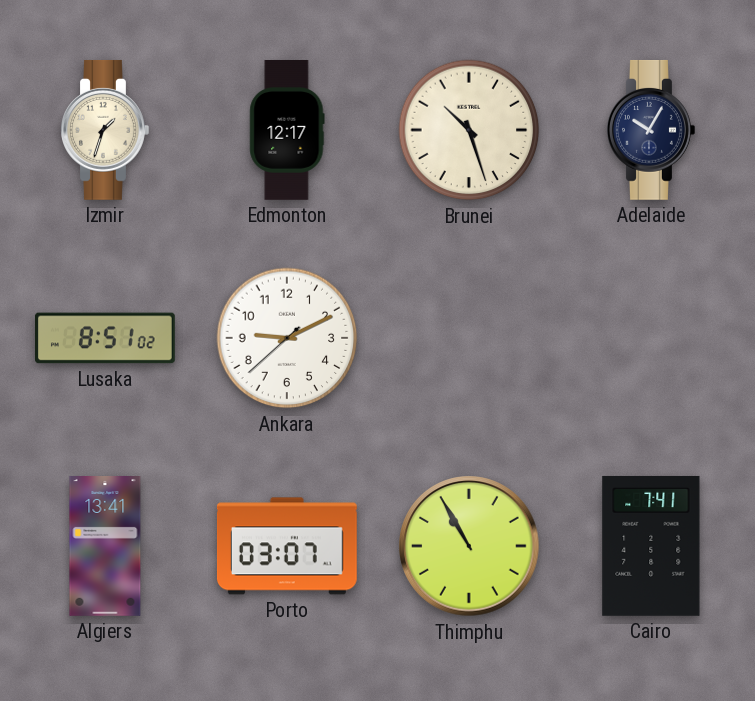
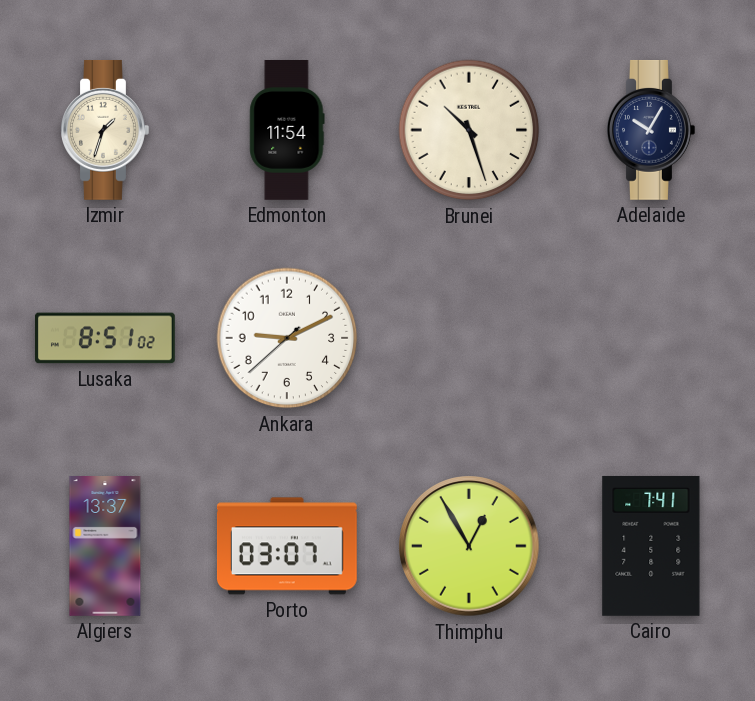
Edmonton: 12:17 -> 11:54 (287, 131)
Algiers: 13:41 -> 13:37 (105, 547)
Thimphu: 10:55 -> 12:55 (469, 546)
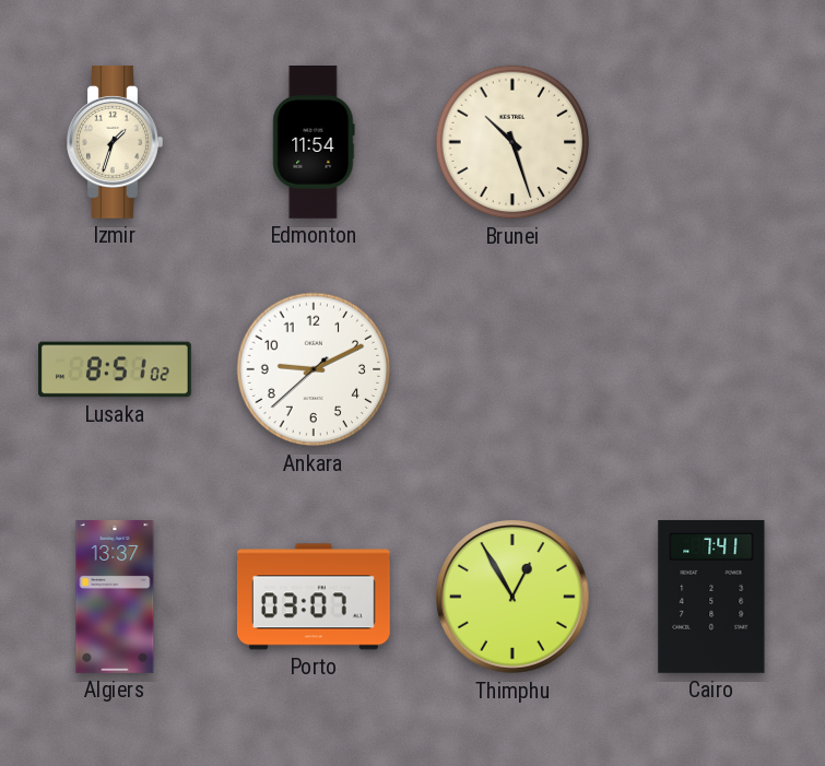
Adelaide: 10:05 -> none (651, 130)
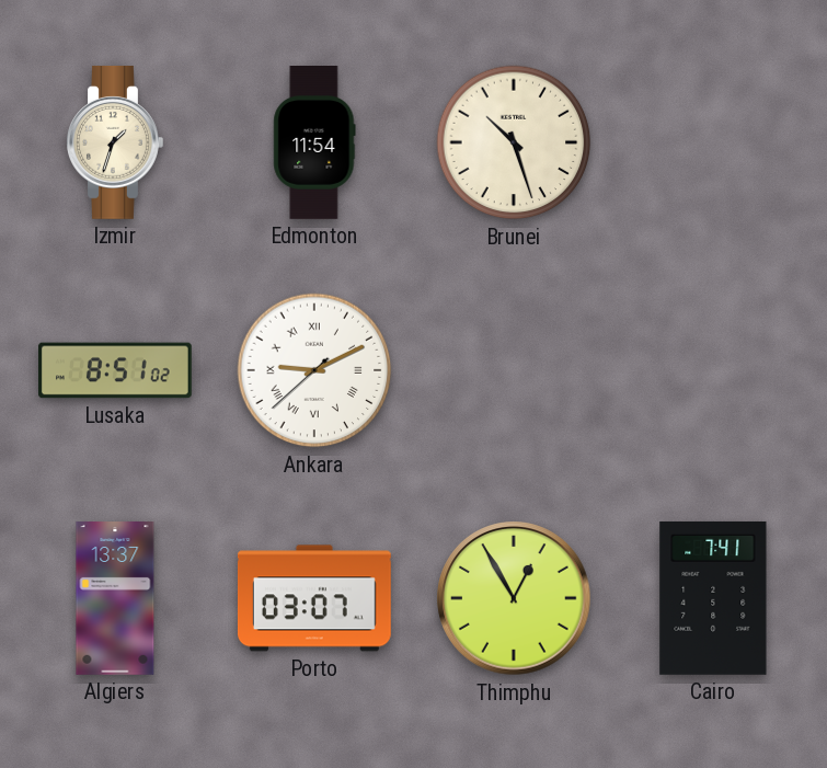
Ankara numerals: Arabic -> Roman (314, 370)
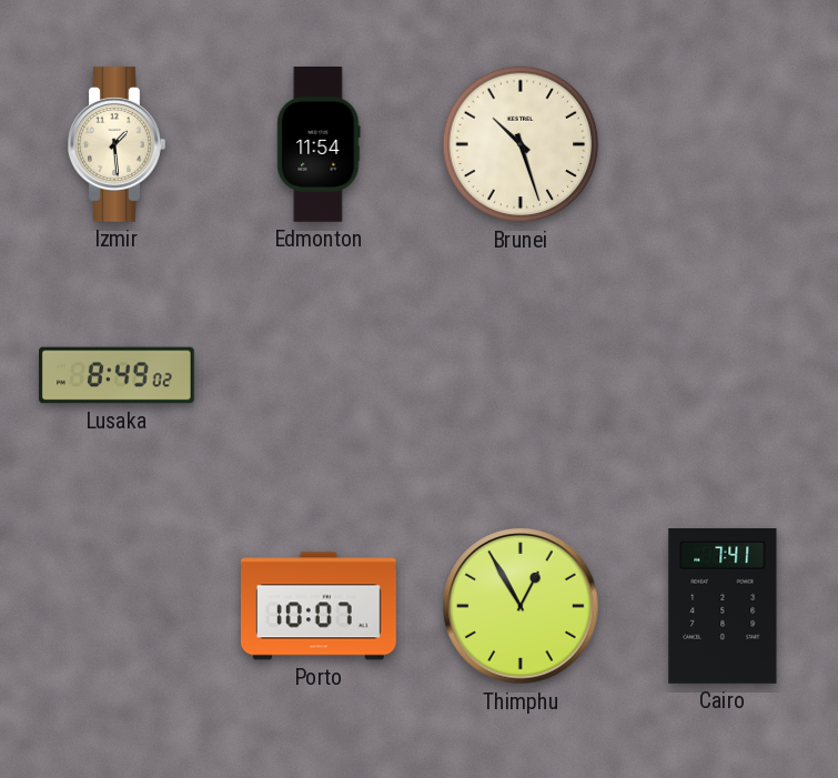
Izmir: 1:33 -> 1:29 (117, 144)
Lusaka: 8:51 -> 8:49 (118, 375)
Ankara: 9:10 -> none (314, 370)
Algiers: 13:37 -> none (115, 599)
Porto: 03:07 -> 10:07 (319, 606)
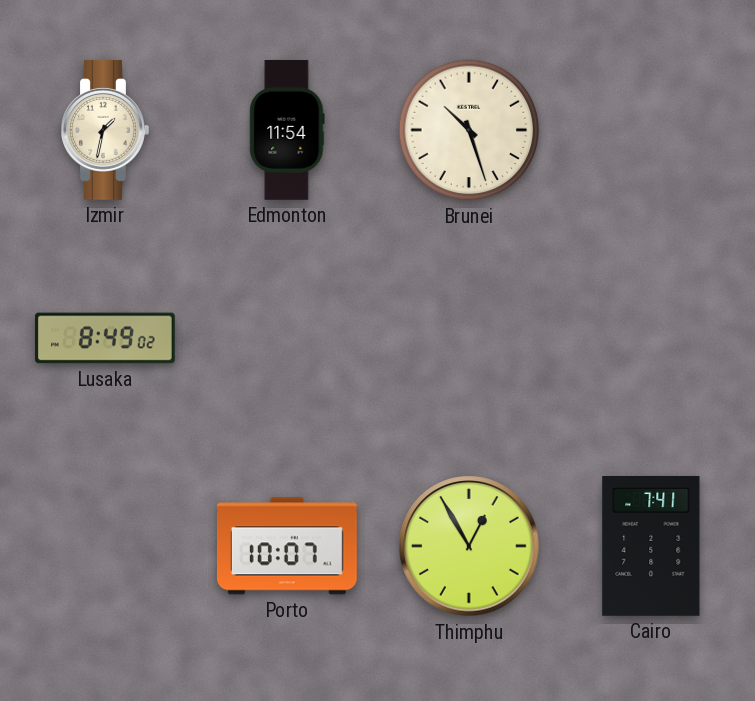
Izmir: 1:29 -> 1:32 (105, 130)
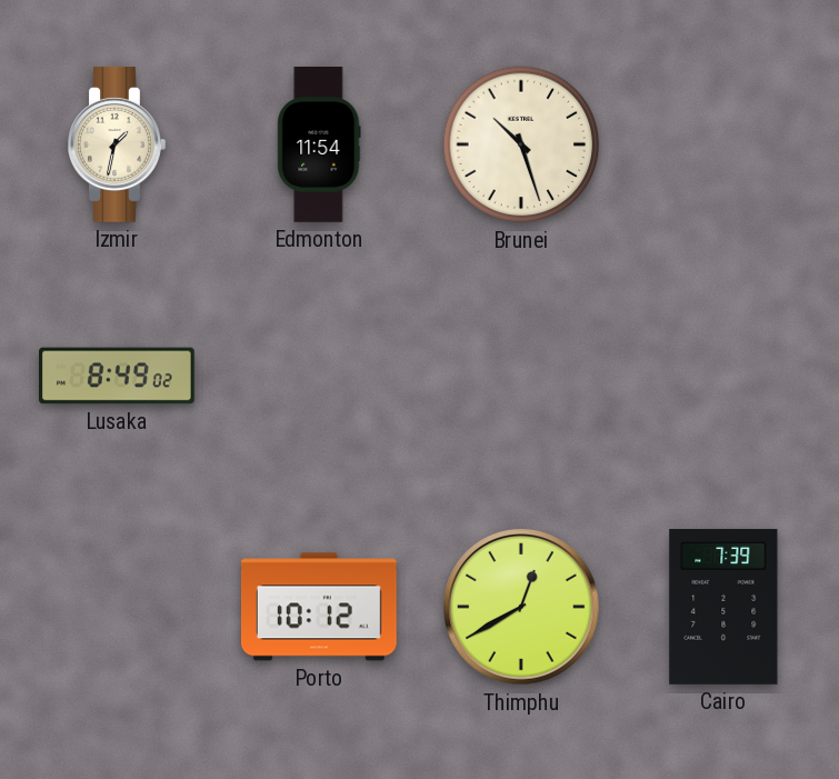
Porto: 10:07 -> 10:12 (319, 607)
Thimphu: 12:55 -> 12:40 (521, 607)
Cairo: 7:41 -> 7:39 (723, 607)
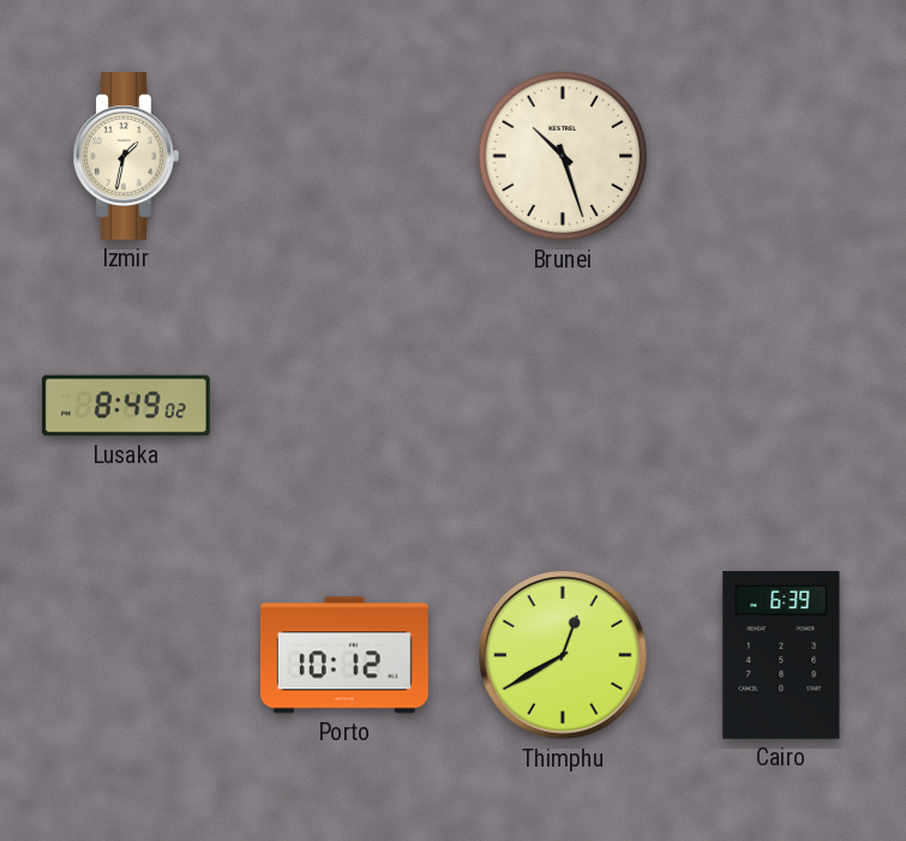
Edmonton: 11:54 -> none (319, 146)
Cairo: 7:39 -> 6:39 (781, 655)
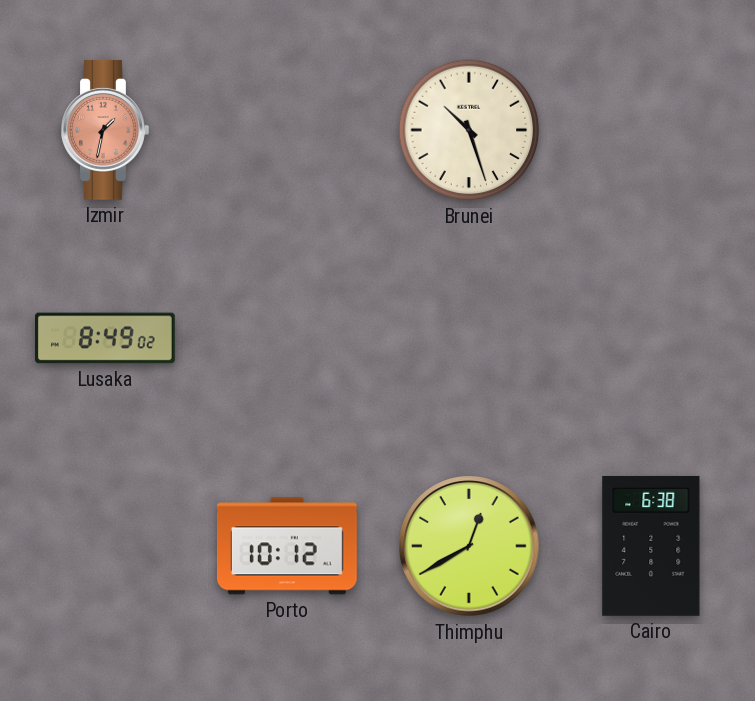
Izmir dial: cream -> salmon (105, 130)
Cairo: 6:39 -> 6:38 (651, 546)
